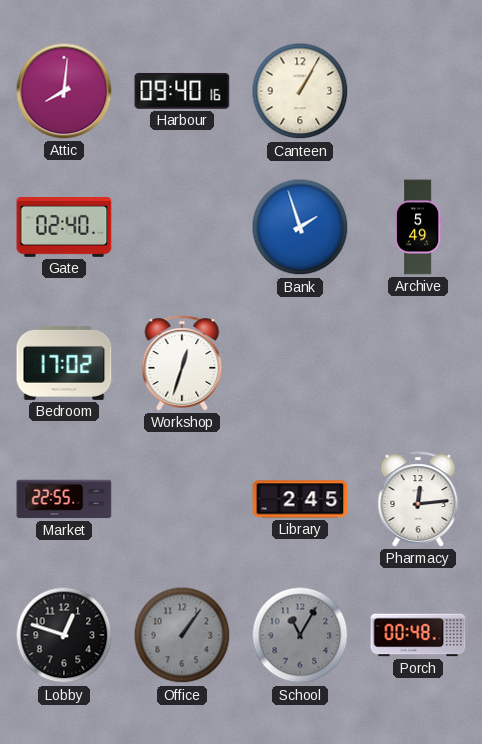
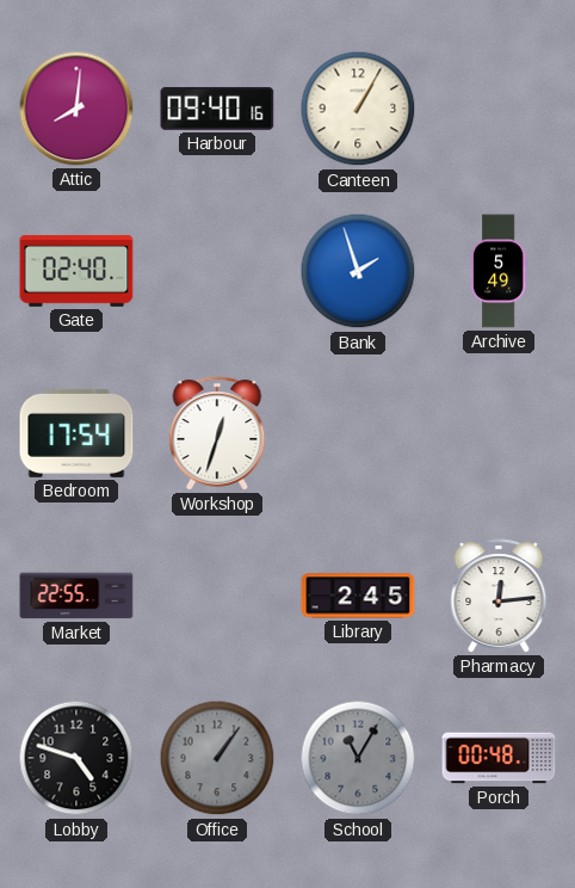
Bedroom: 17:02 -> 17:54 (76, 433)
Lobby: 12:48 -> 4:48 (76, 758)
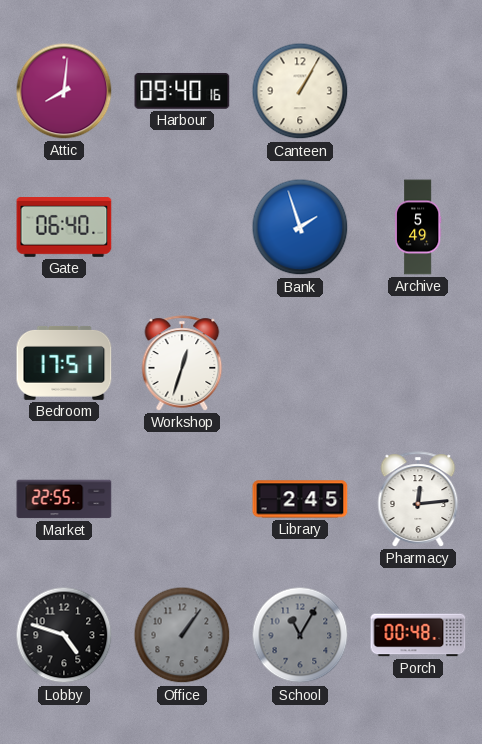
Gate: 02:40 -> 06:40 (64, 228)
Bedroom: 17:54 -> 17:51 (64, 363)
